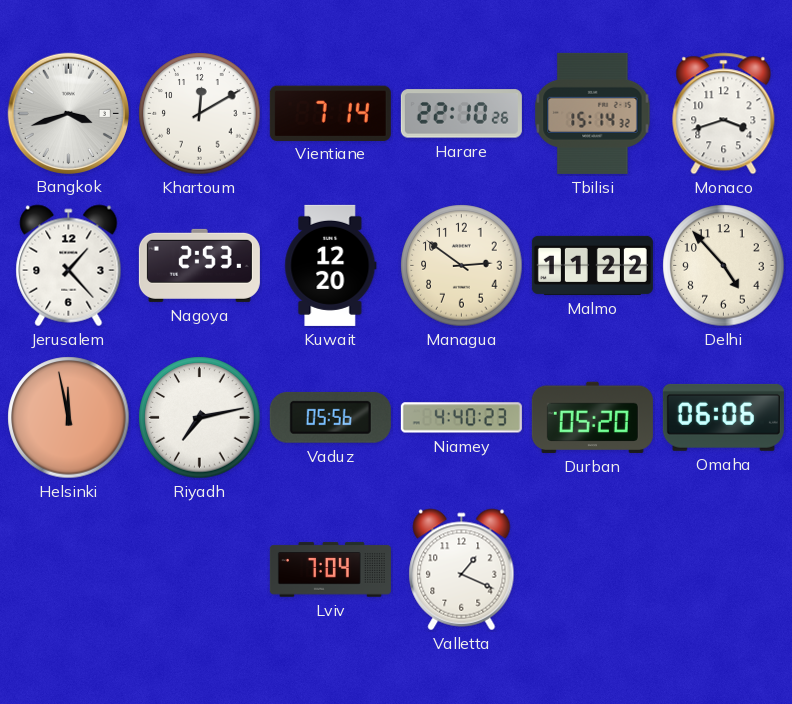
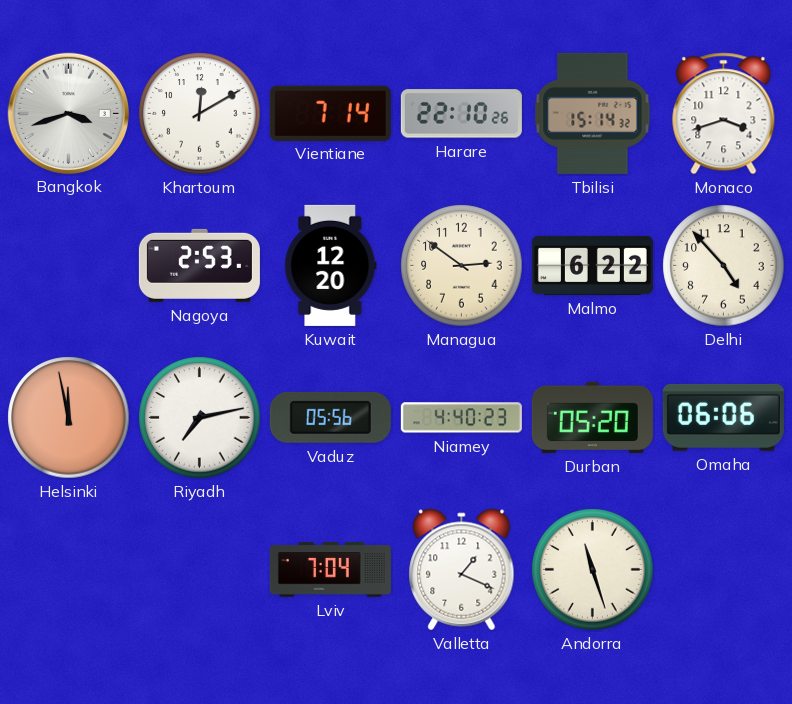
Jerusalem: 1:23 -> none (69, 266)
Malmo: 11:22 -> 6:22 (592, 265)
Andorra: none -> 11:27 (593, 570)
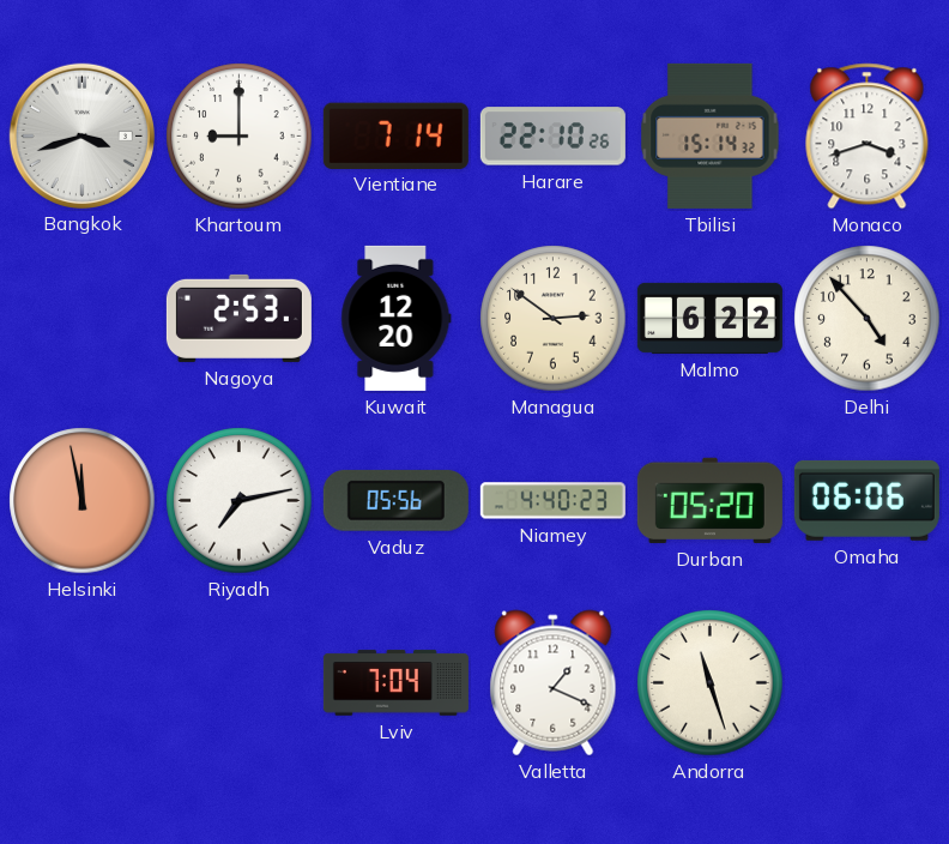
Khartoum: 12:10 -> 9:00 (240, 137)
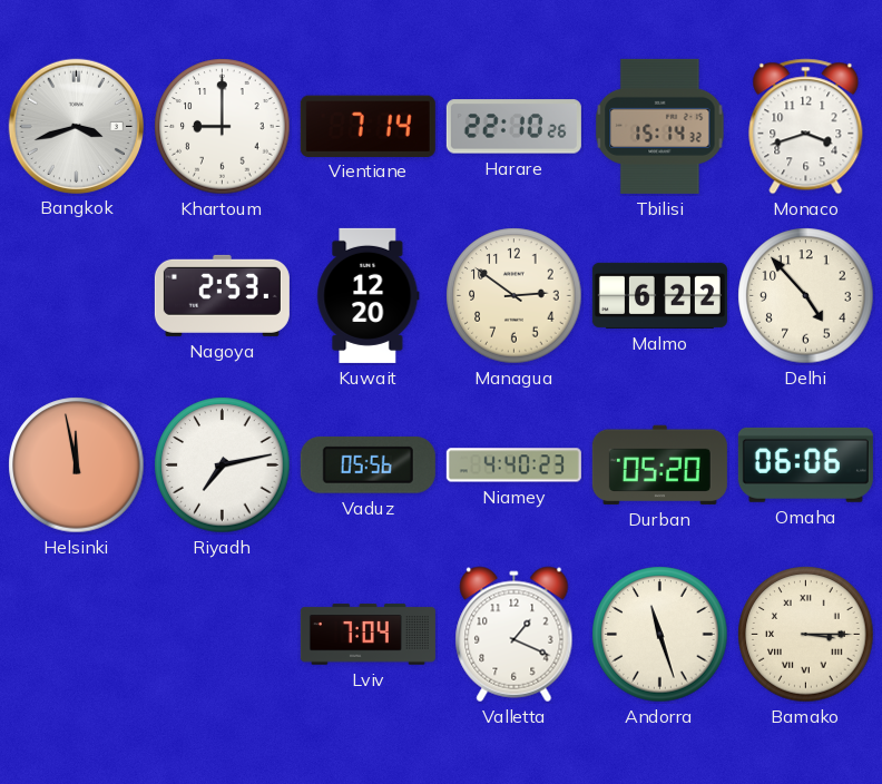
Bamako: none -> 3:15 (806, 635)
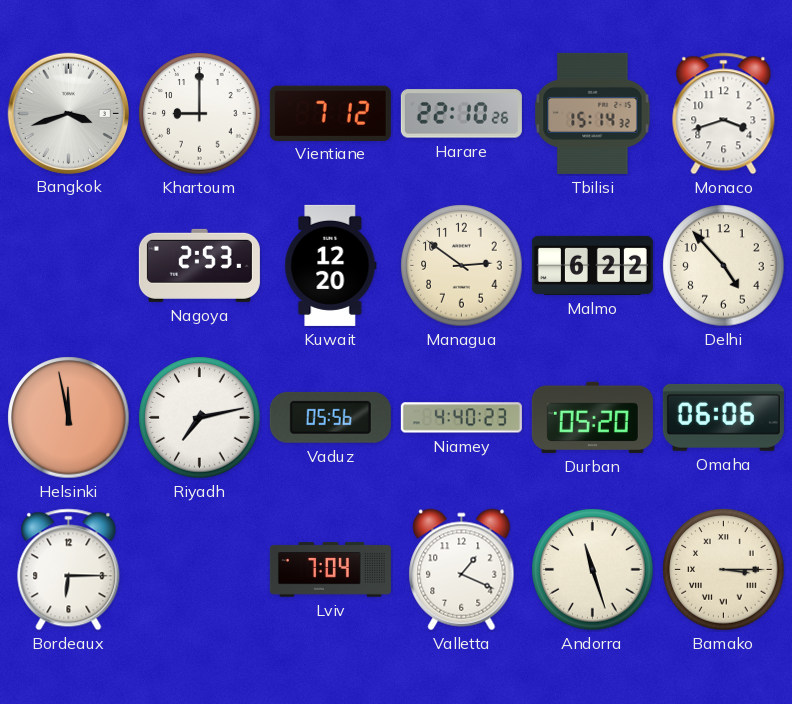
Vientiane: 7:14 -> 7:12 (330, 113)
Bordeaux: none -> 6:15 (69, 570)
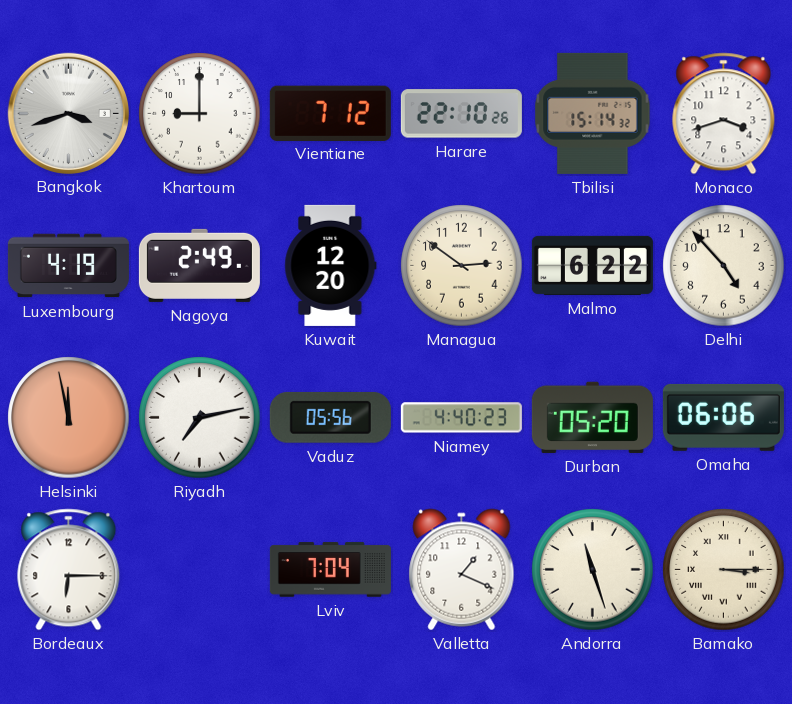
Luxembourg: none -> 4:19 (68, 266)
Nagoya: 2:53 -> 2:49 (199, 265)
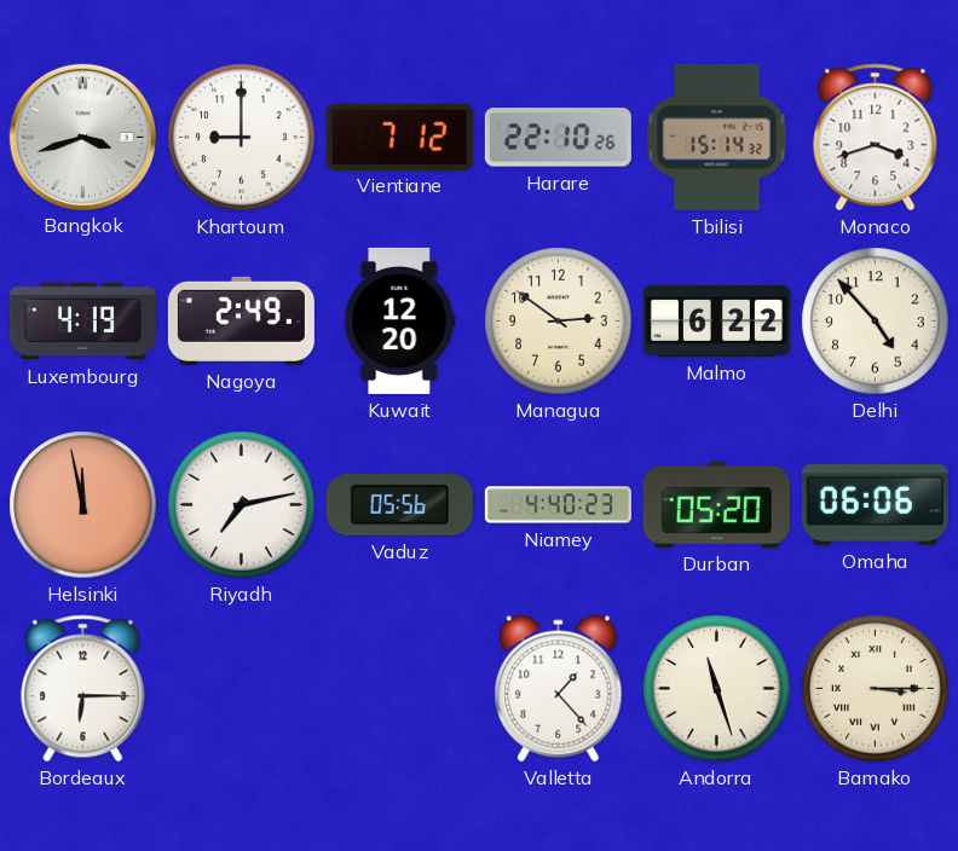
Lviv: 7:04 -> none (330, 570)
Valletta: 1:19 -> 1:23 (559, 689)
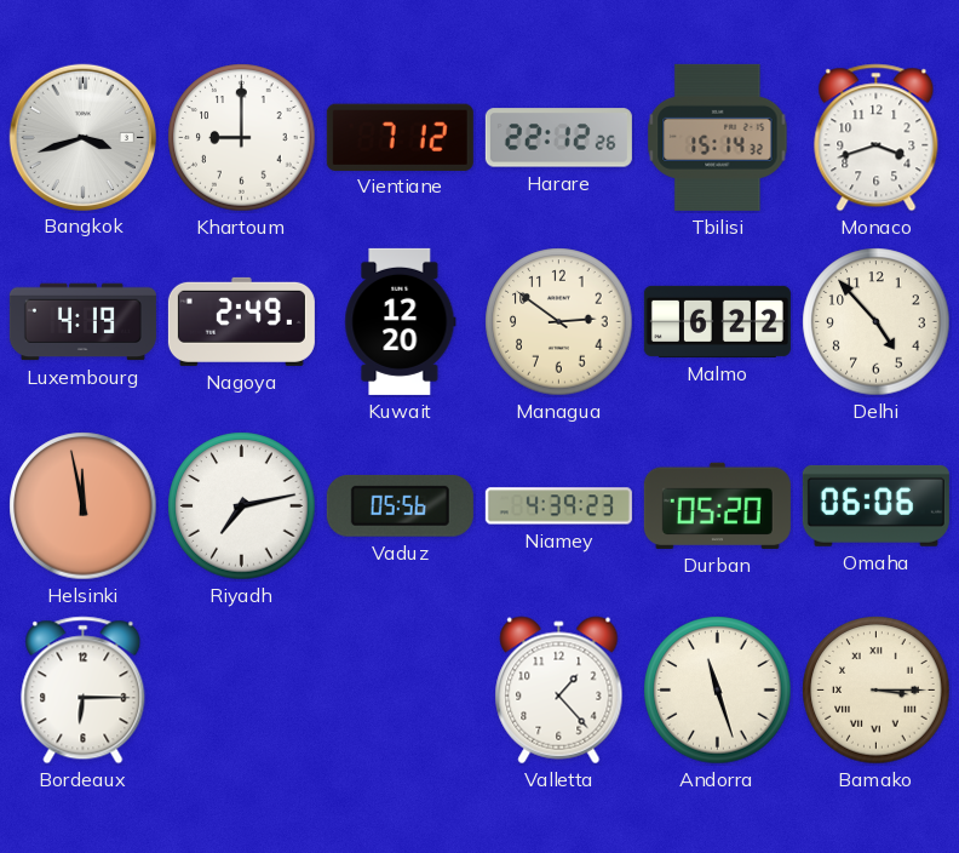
Harare: 22:10 -> 22:12 (558, 138)
Niamey: 4:40 -> 4:39 (558, 506)
